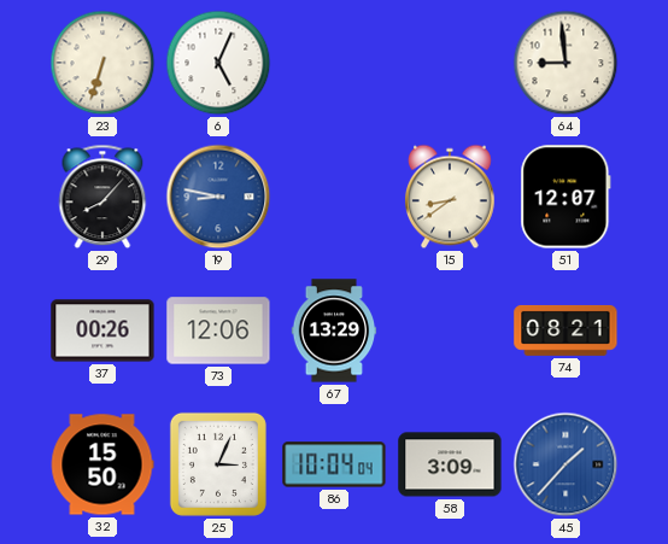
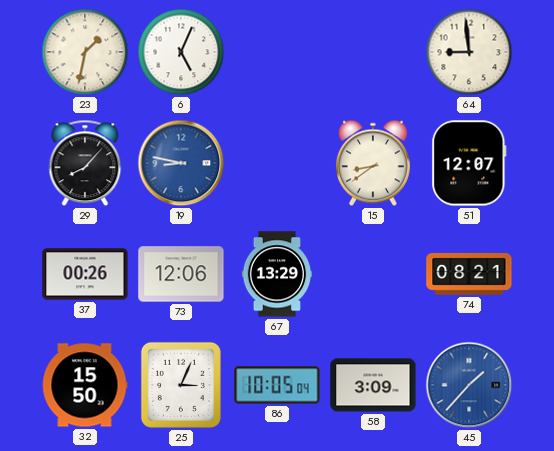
23: 6:33 -> 1:32 (85, 52)
86: 10:04 -> 10:05 (277, 385)
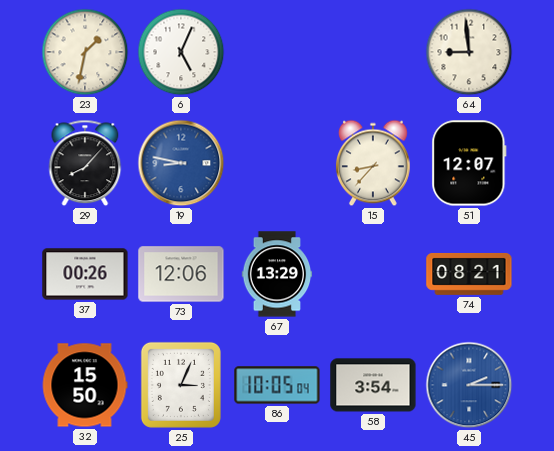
15: 8:39 -> 8:37 (373, 163)
58: 3:09 -> 3:54 (373, 385)
45: 1:37 -> 2:15 (469, 385)
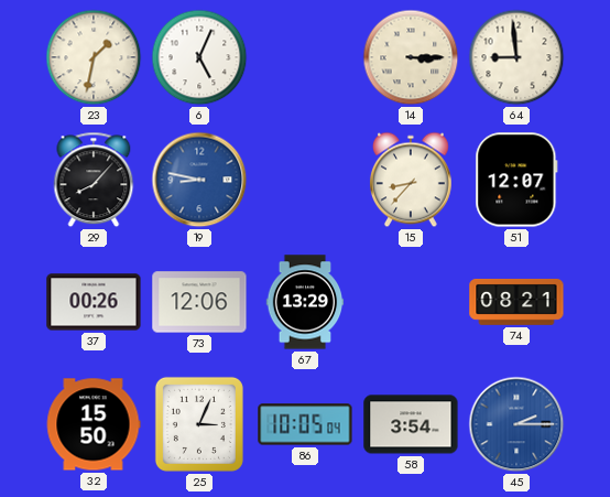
14: none -> 3:15 (411, 57)
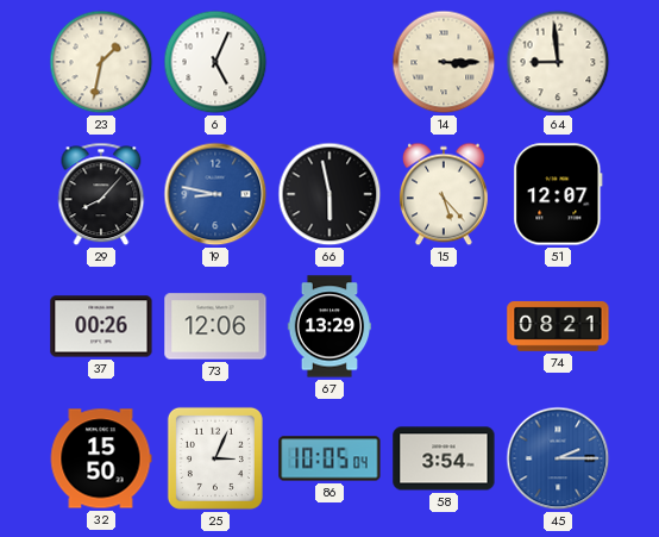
66: none -> 5:58 (329, 194)
15: 8:37 -> 5:23 (444, 194)
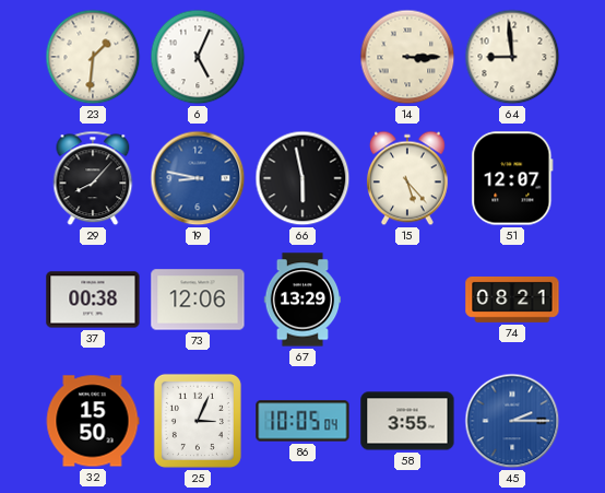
23: 1:32 -> 1:31 (93, 57)
37: 00:26 -> 00:38 (93, 300)
58: 3:54 -> 3:55 (407, 421)
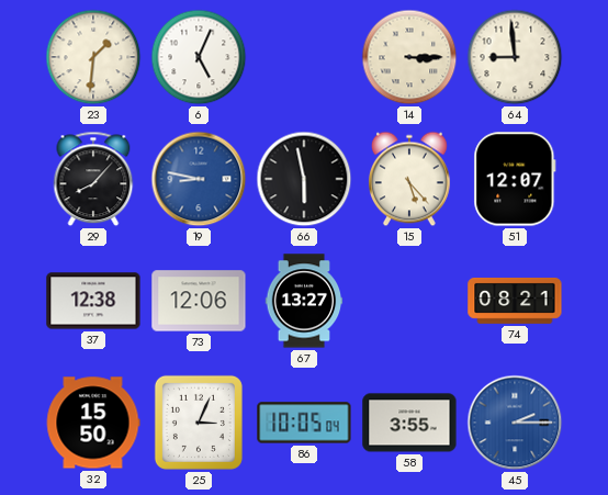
37: 00:38 -> 12:38 (93, 301)
67: 13:29 -> 13:27 (304, 301)
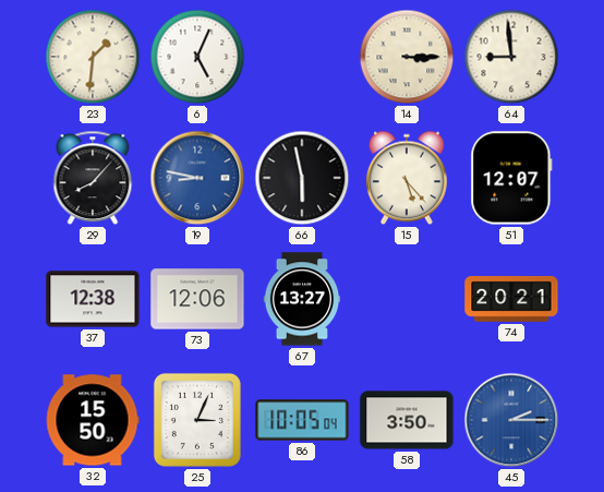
74: 08:21 -> 20:21 (511, 299)
58: 3:55 -> 3:50 (407, 420)
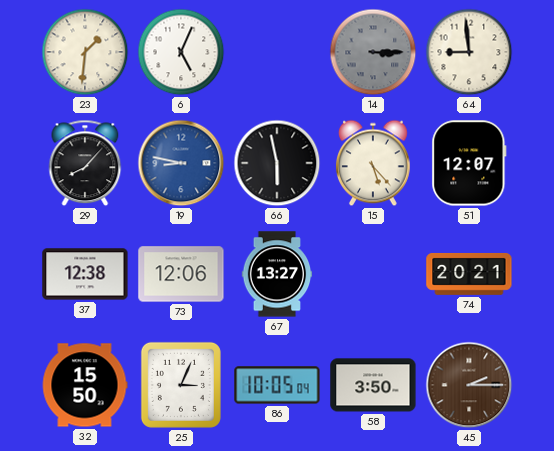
14 dial: cream -> grey (373, 52)
45 dial: blue -> brown (469, 385)
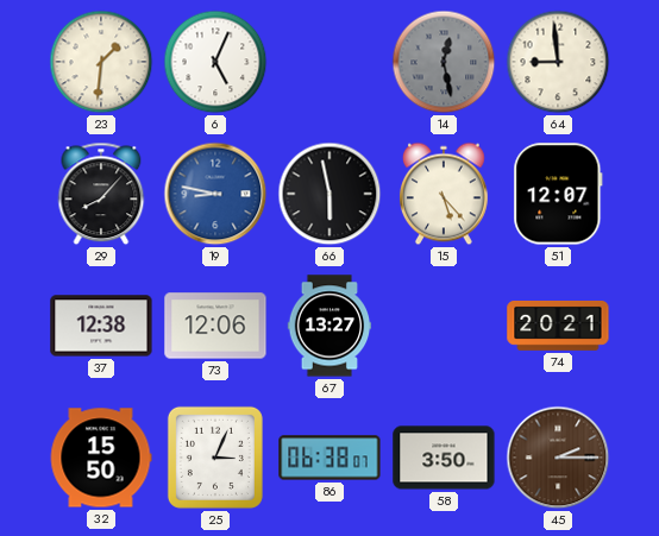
14: 3:15 -> 12:28 (444, 62)
86: 10:05 -> 06:38 (329, 458)
